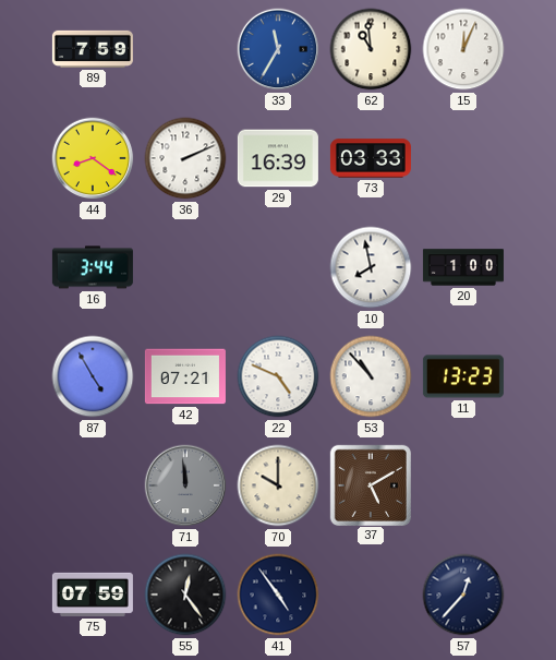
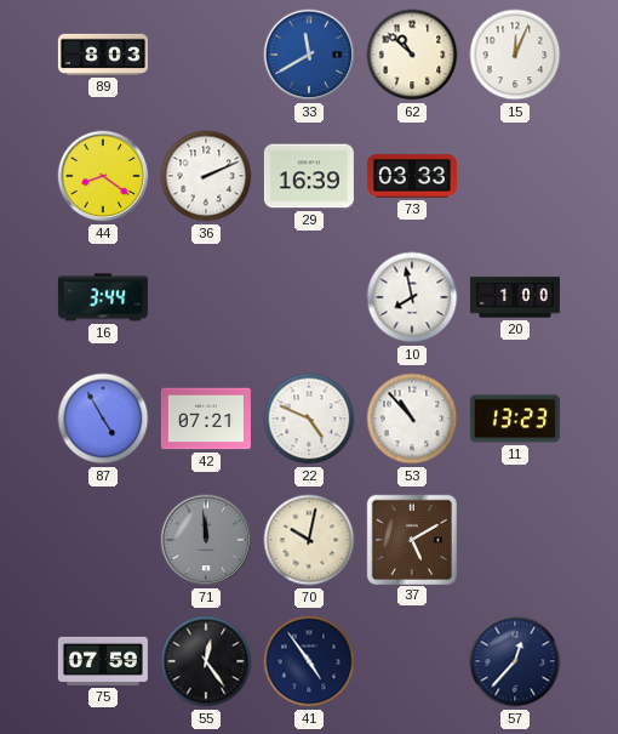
89: 7:59 -> 8:03 (103, 55)
33: 11:35 -> 11:40 (309, 55)
62: 10:59 -> 10:52 (412, 55)
70: 10:00 -> 10:02 (309, 540)
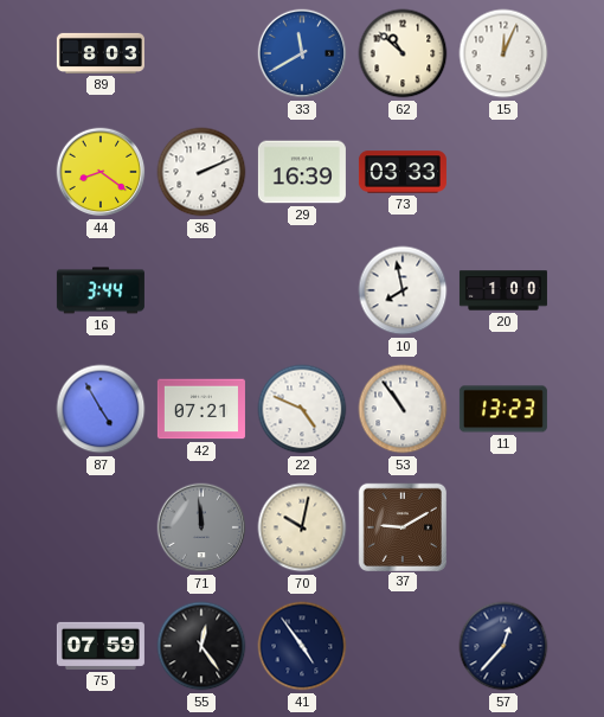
53: 10:53 -> 10:54 (403, 409)
37: 5:10 -> 9:10 (401, 526)
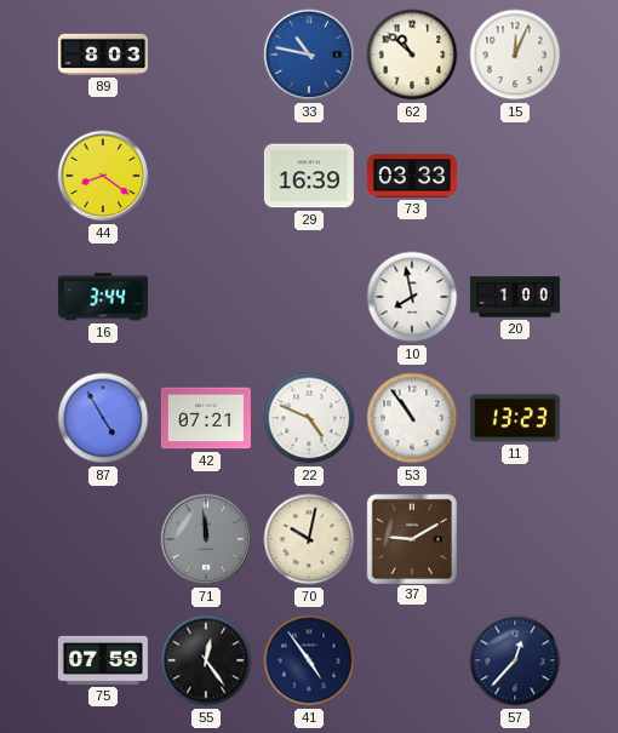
33: 11:40 -> 10:47 (309, 55)
36: 2:11 -> none (201, 172)
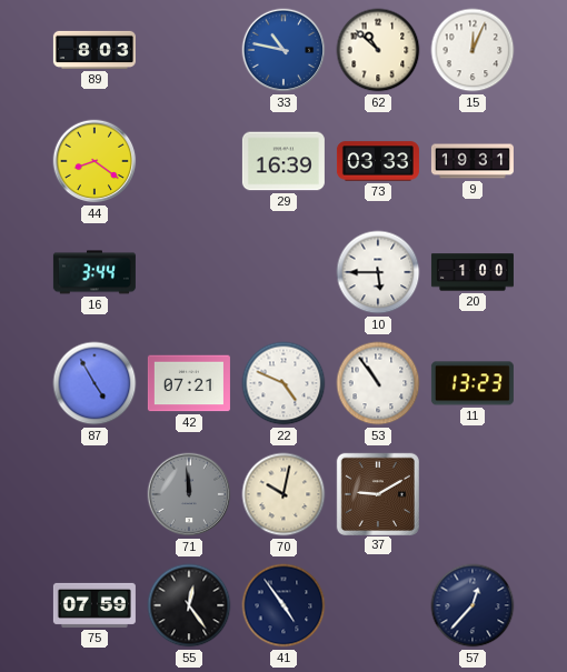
9: none -> 19:31 (472, 161)
10: 7:58 -> 5:45 (378, 272)
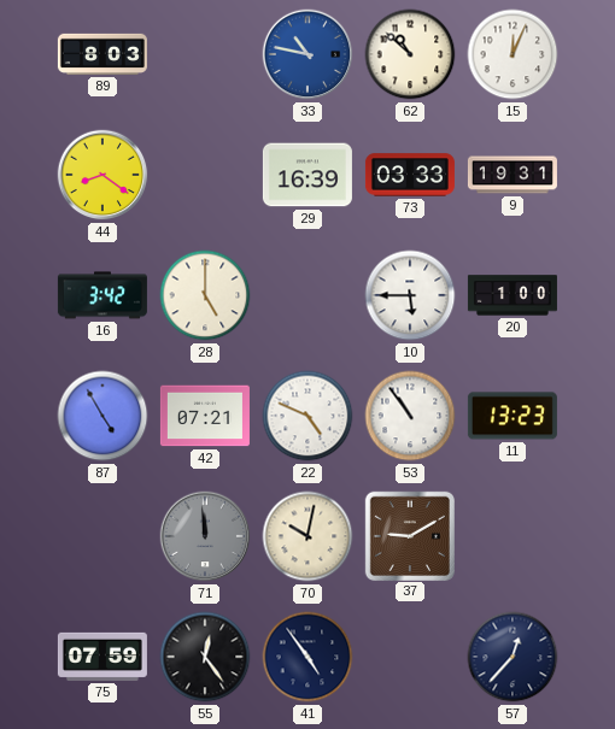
16: 3:44 -> 3:42 (102, 295)
28: none -> 5:00 (205, 295)
